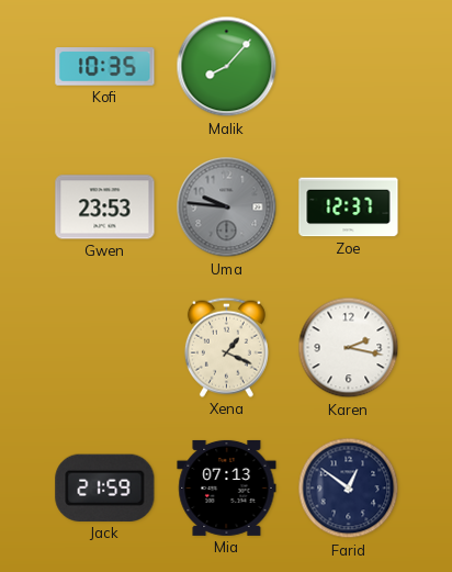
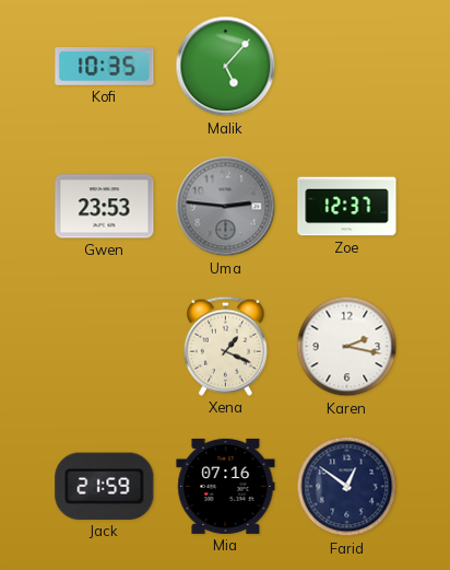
Malik: 8:07 -> 5:07 (226, 67)
Uma: 9:46 -> 2:46 (226, 207)
Mia: 07:13 -> 07:16 (226, 486)
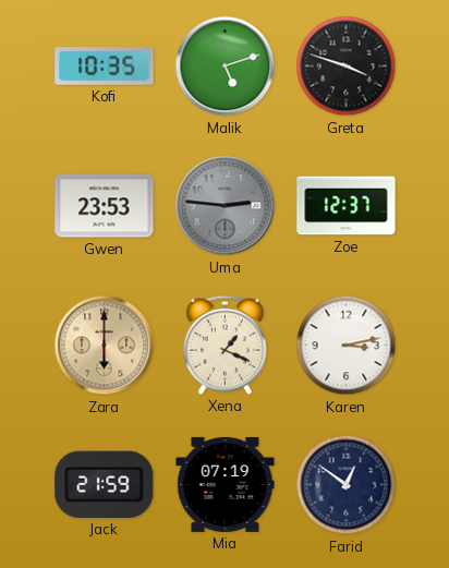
Malik: 5:07 -> 5:12 (226, 67)
Greta: none -> 3:48 (347, 67)
Zara: none -> 6:00 (105, 346)
Karen: 2:17 -> 3:13 (347, 346)
Mia: 07:16 -> 07:19 (226, 484)
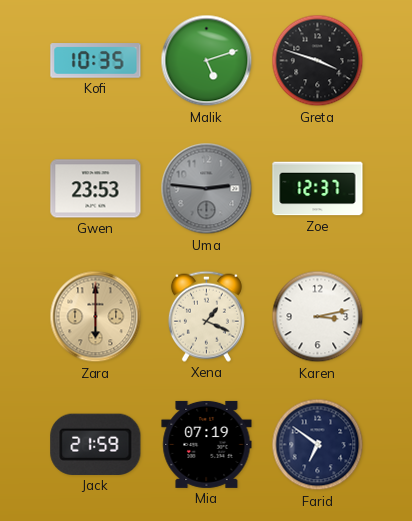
Farid: 12:51 -> 6:51 (318, 445)
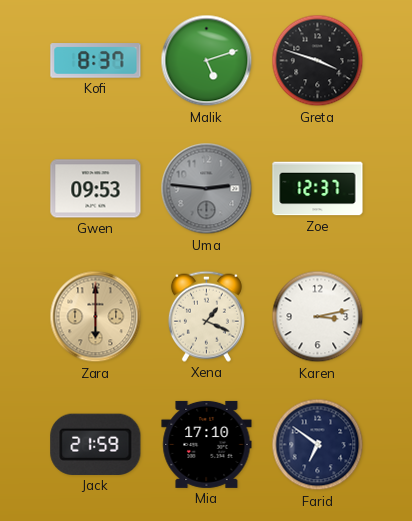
Kofi: 10:35 -> 8:37 (96, 61)
Gwen: 23:53 -> 09:53 (96, 189)
Mia: 07:19 -> 17:10 (207, 444)
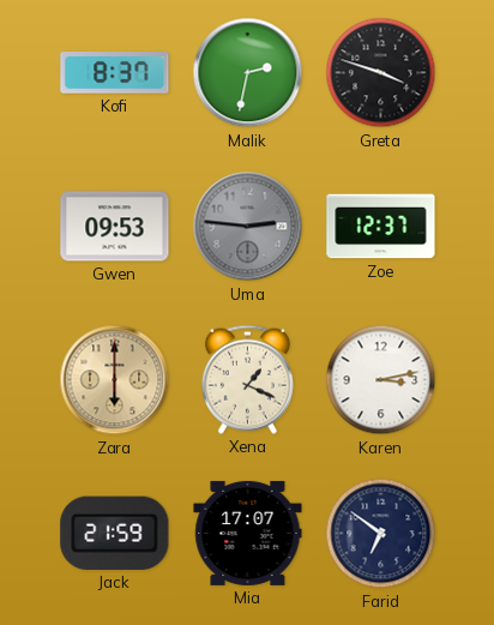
Malik: 5:12 -> 2:32 (248, 73)
Mia: 17:10 -> 17:07 (248, 533)
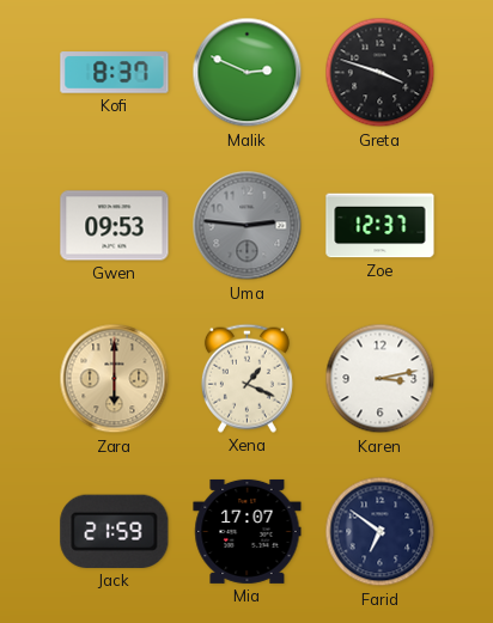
Malik: 2:32 -> 2:49 (248, 73)
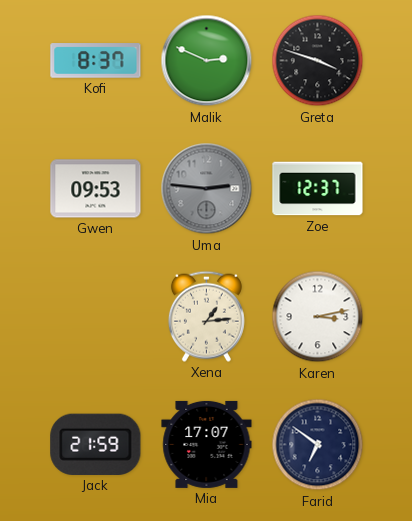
Zara: 6:00 -> none (115, 379)
Xena: 1:19 -> 1:14 (206, 316)
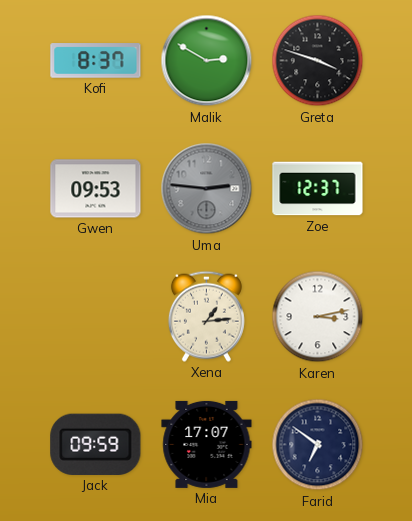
Malik: 2:49 -> 2:50 (207, 61)
Jack: 21:59 -> 09:59 (96, 444)
